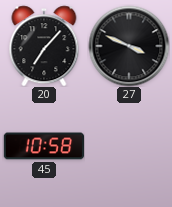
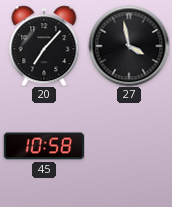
27: 3:49 -> 3:58 (129, 46)
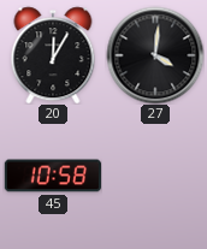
20: 7:07 -> 12:05 (53, 55)
27: 3:58 -> 4:01 (155, 55)
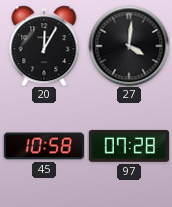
97: none -> 07:28 (128, 146)
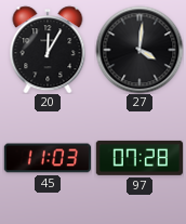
45: 10:58 -> 11:03 (46, 158)
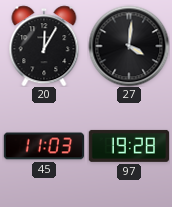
97: 07:28 -> 19:28 (128, 146)
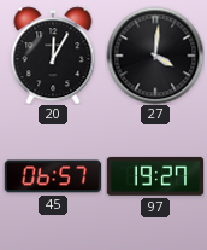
45: 11:03 -> 06:57 (52, 176)
97: 19:28 -> 19:27 (154, 176)
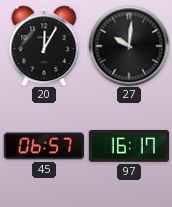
27: 4:01 -> 10:01 (129, 46)
97: 19:27 -> 16:17 (128, 146)
